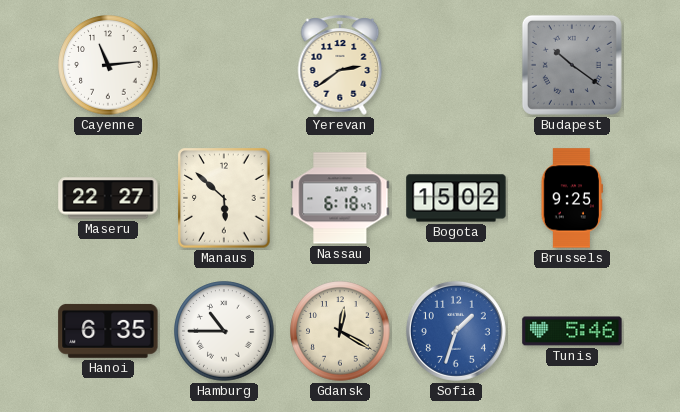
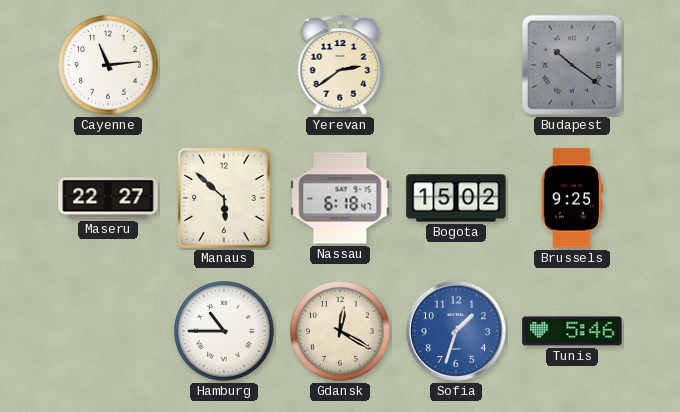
Hanoi: 6:35 -> none (108, 331)
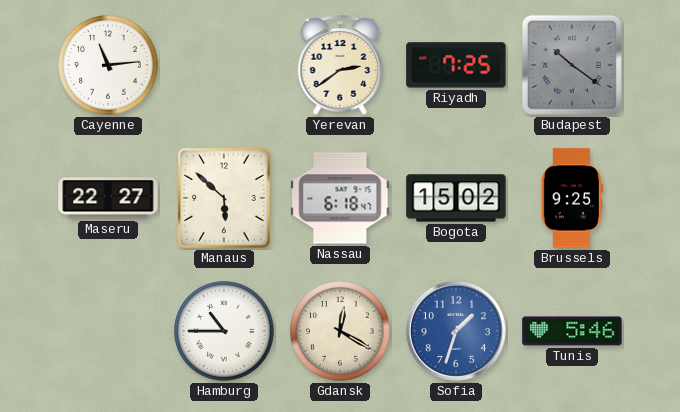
Riyadh: none -> 7:25 (456, 65)
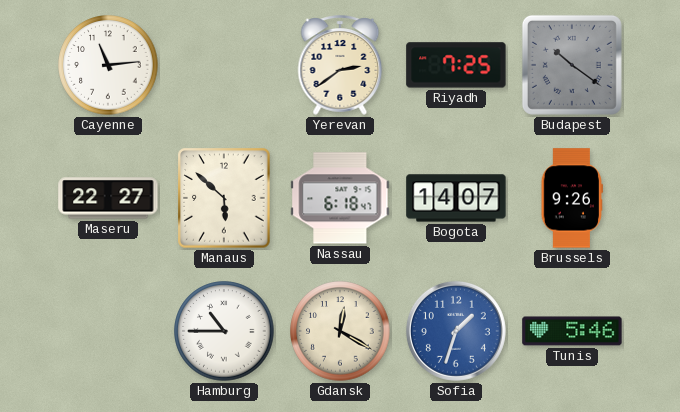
Bogota: 15:02 -> 14:07 (456, 198)
Brussels: 9:25 -> 9:26 (572, 198)
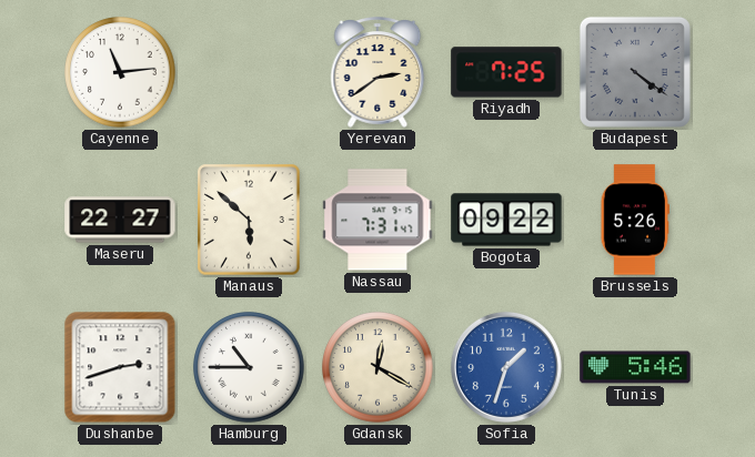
Budapest: 10:21 -> 4:21 (635, 72)
Nassau: 6:18 -> 7:31 (377, 220)
Bogota: 14:07 -> 09:22 (506, 220)
Brussels: 9:26 -> 5:26 (635, 220)
Dushanbe: none -> 2:42 (120, 367)
